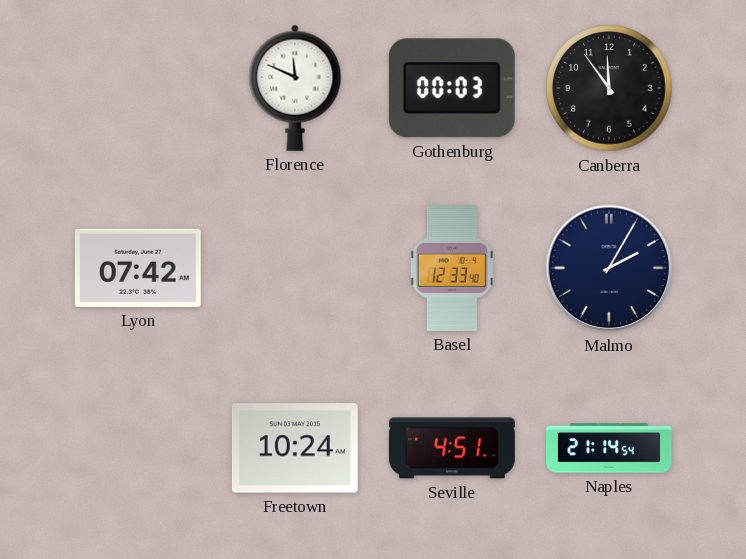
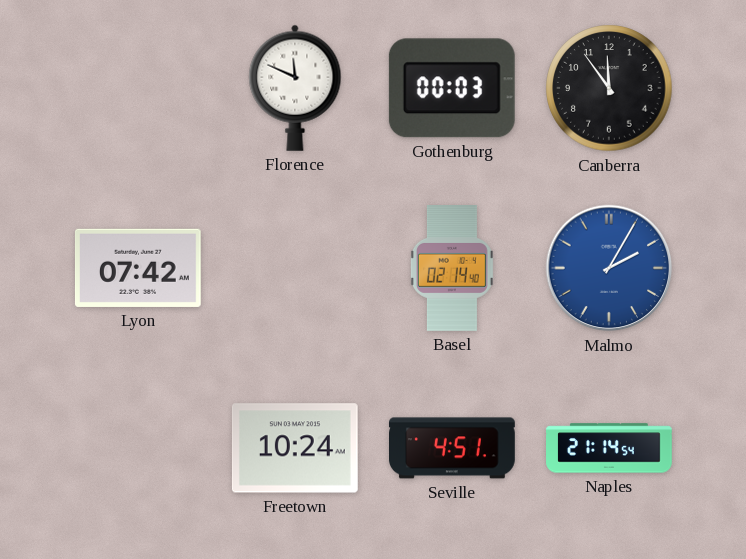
Basel: 12:33 -> 02:14 (452, 269)
Malmo dial: navy -> blue (609, 268)
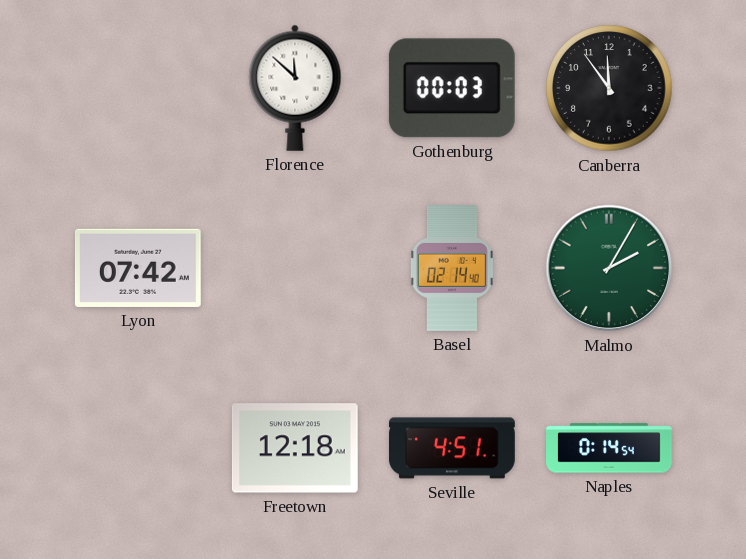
Florence: 11:49 -> 11:52 (295, 88)
Malmo dial: blue -> green (609, 268)
Freetown: 10:24 -> 12:18 (295, 448)
Naples: 21:14 -> 0:14 (609, 448)
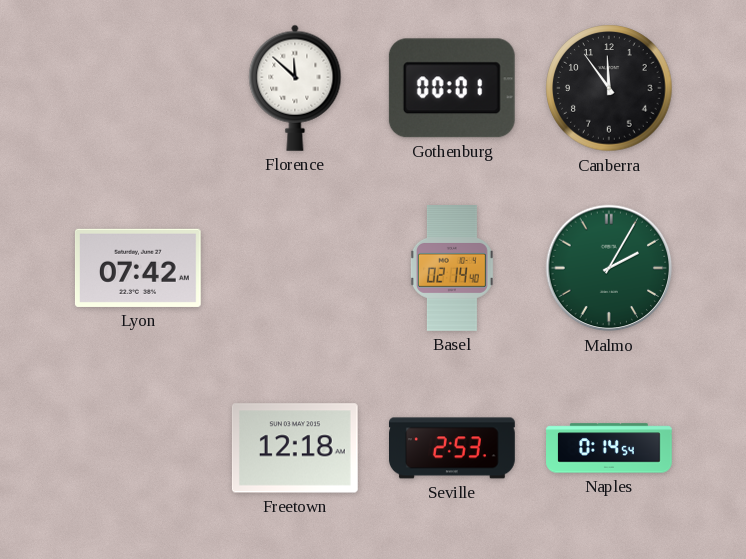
Gothenburg: 00:03 -> 00:01 (452, 88)
Seville: 4:51 -> 2:53 (453, 448)
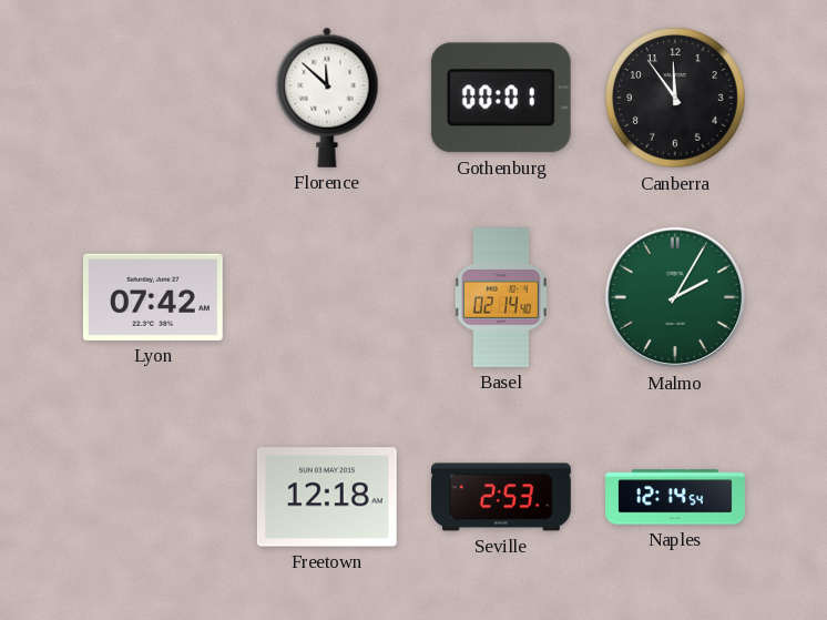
Naples: 0:14 -> 12:14 (675, 497)
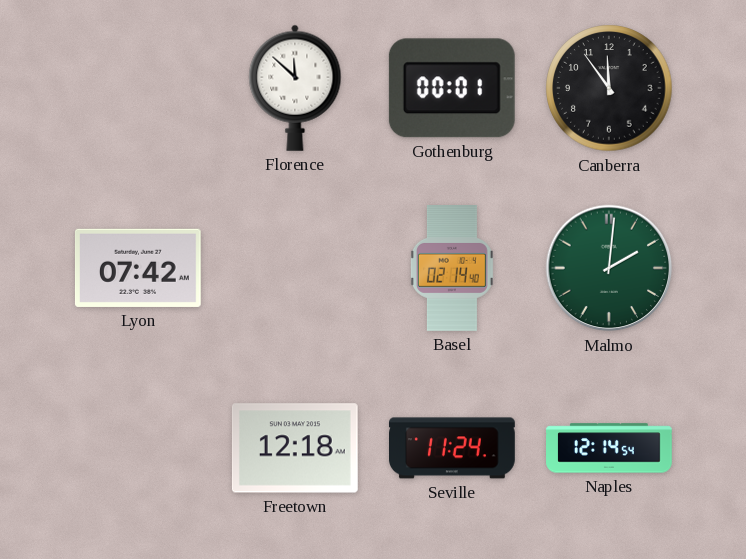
Malmo: 2:05 -> 2:01 (609, 268)
Seville: 2:53 -> 11:24 (453, 448)
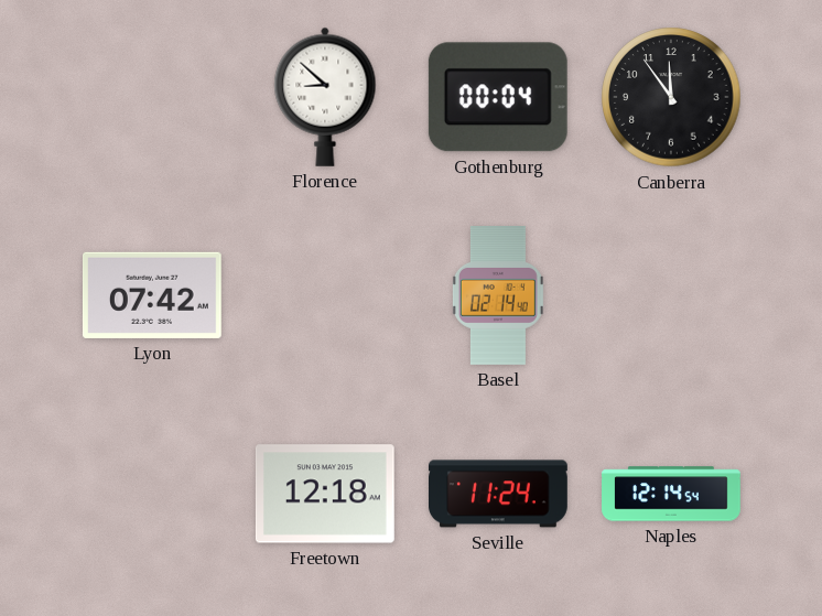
Florence: 11:52 -> 8:52 (325, 97)
Gothenburg: 00:01 -> 00:04 (498, 97)
Malmo: 2:01 -> none (609, 268)
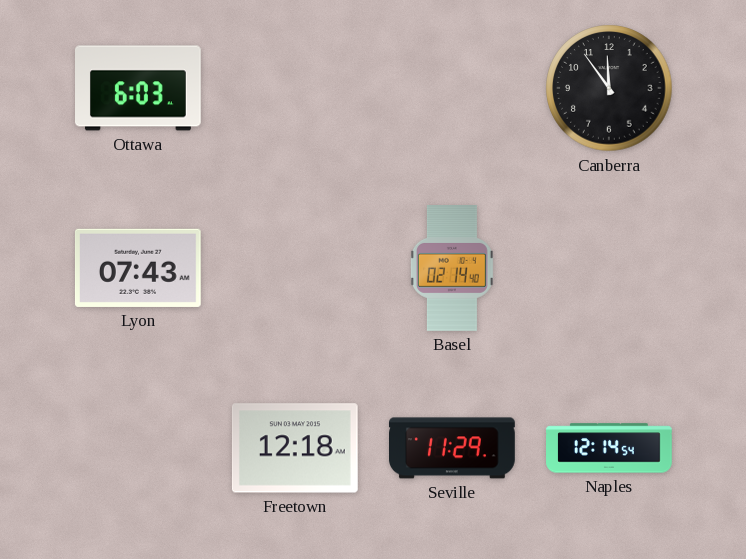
Ottawa: none -> 6:03 (139, 88)
Florence: 8:52 -> none (325, 97)
Gothenburg: 00:04 -> none (498, 97)
Lyon: 07:42 -> 07:43 (138, 268)
Seville: 11:24 -> 11:29 (453, 448)
